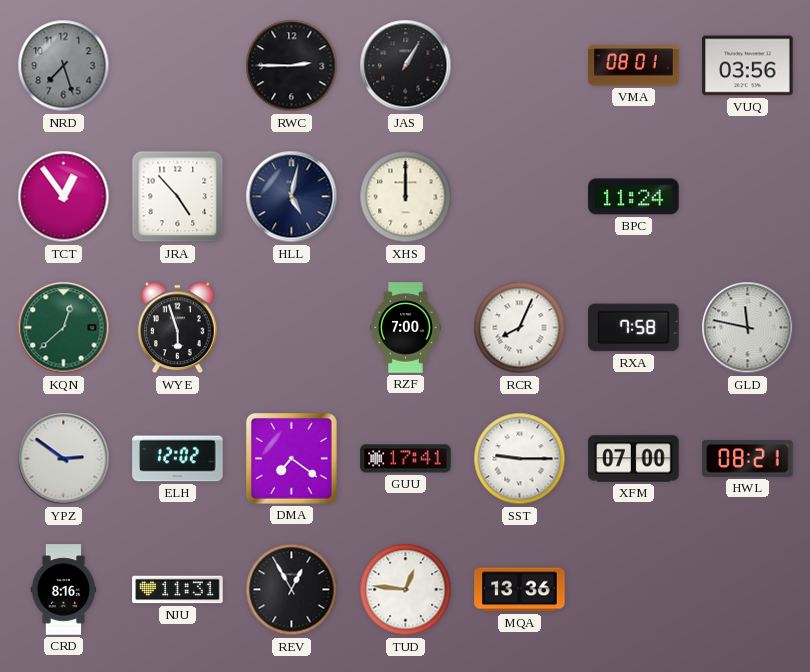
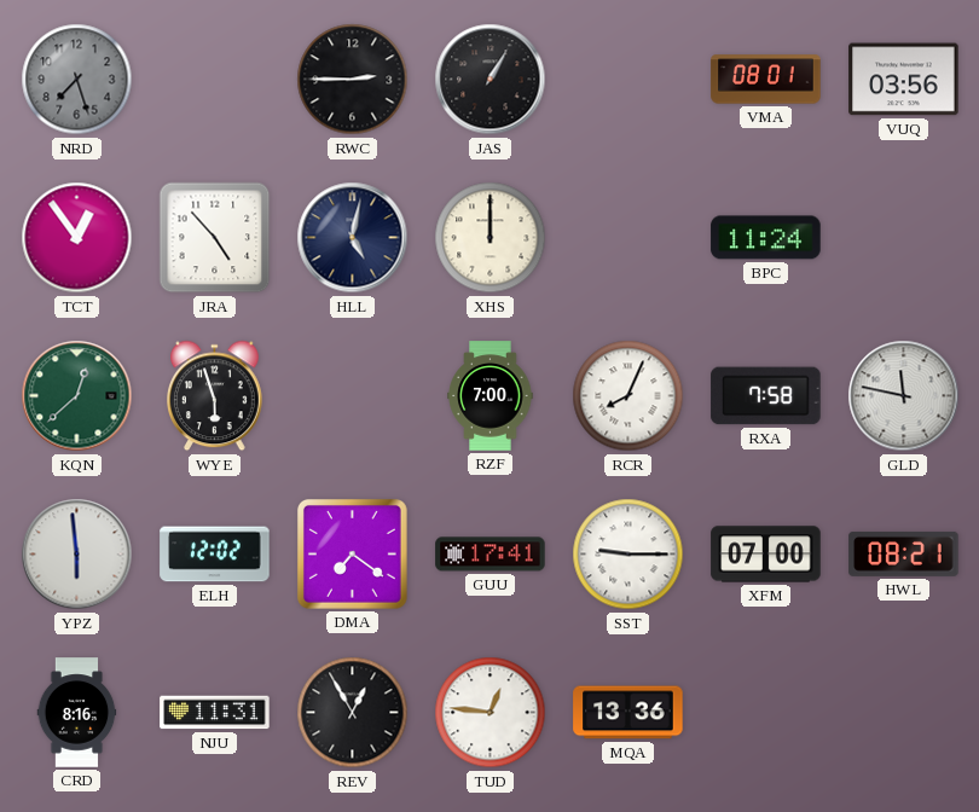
YPZ: 2:51 -> 5:59 (77, 555)
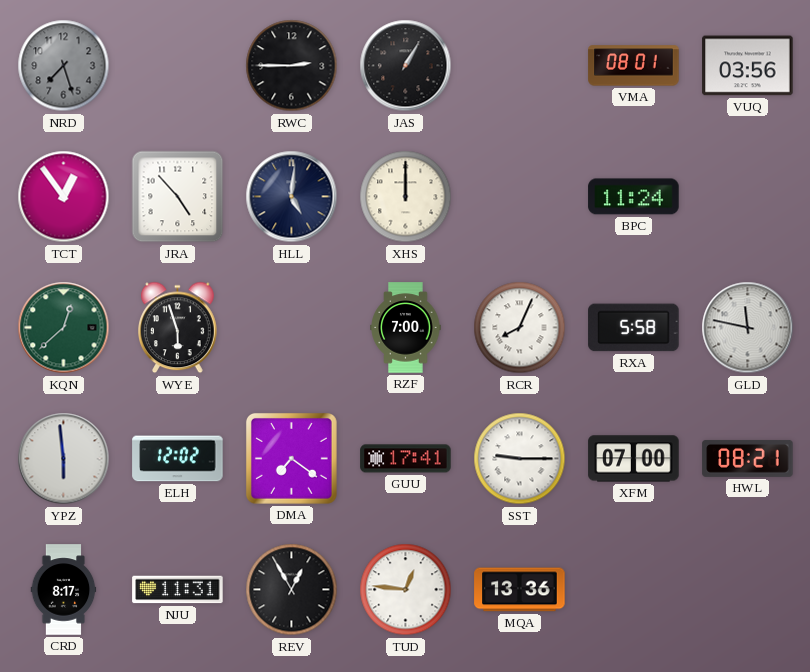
HLL: 5:02 -> 5:01 (292, 197)
RXA: 7:58 -> 5:58 (634, 328)
CRD: 8:16 -> 8:17 (64, 590)
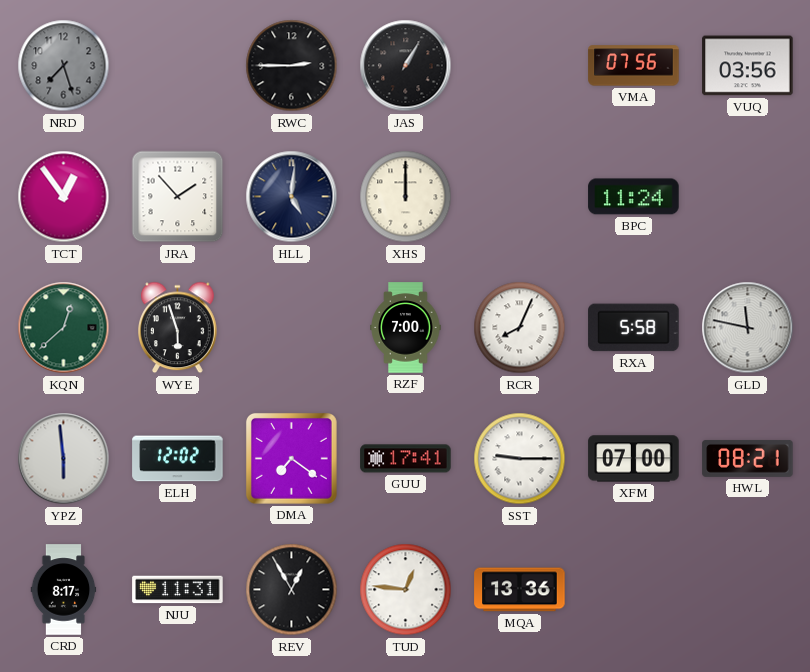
VMA: 08:01 -> 07:56 (634, 66)
JRA: 4:53 -> 1:53 (178, 197)
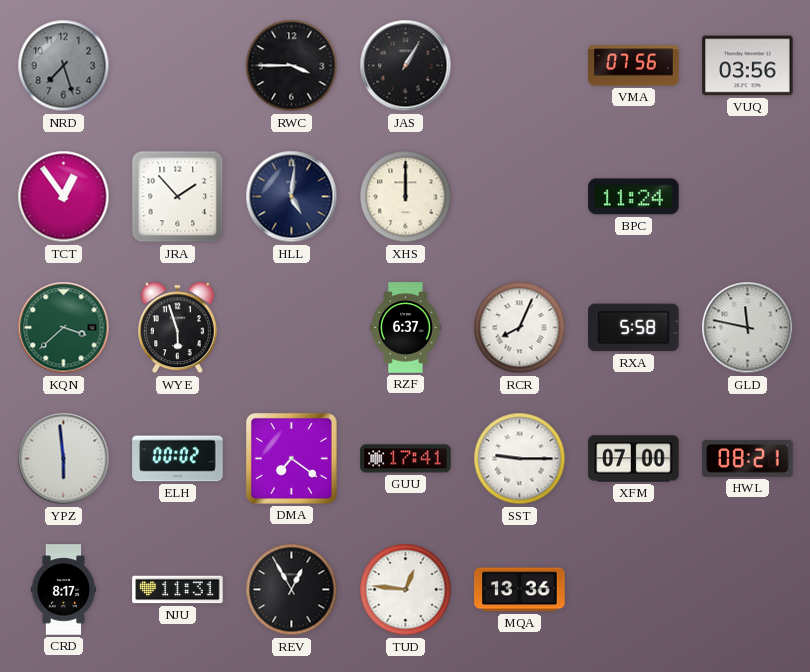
RWC: 2:45 -> 3:45 (292, 66)
KQN: 12:38 -> 3:38 (64, 328)
RZF: 7:00 -> 6:37 (406, 328)
ELH: 12:02 -> 00:02 (178, 459)
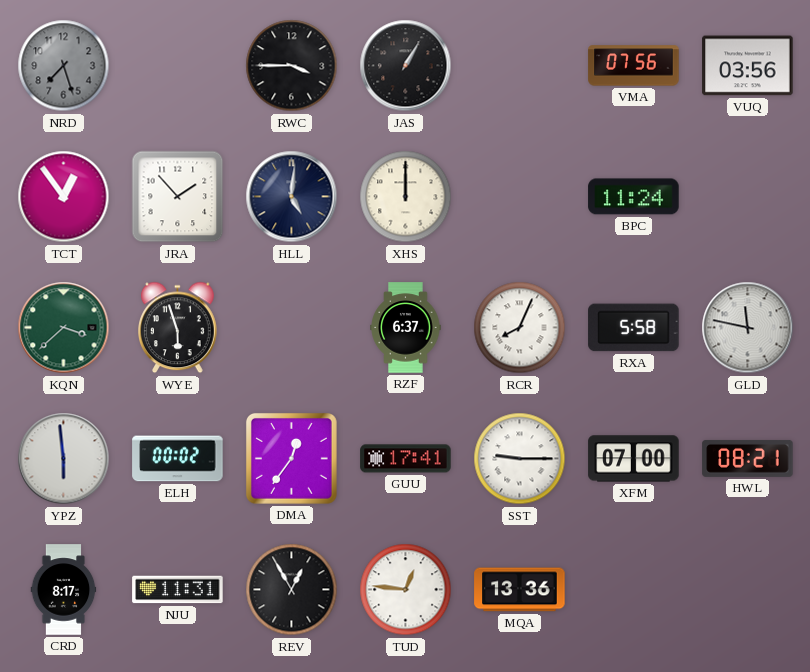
DMA: 7:21 -> 12:36 (291, 458)
